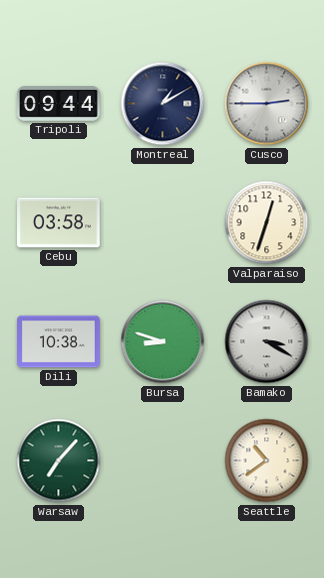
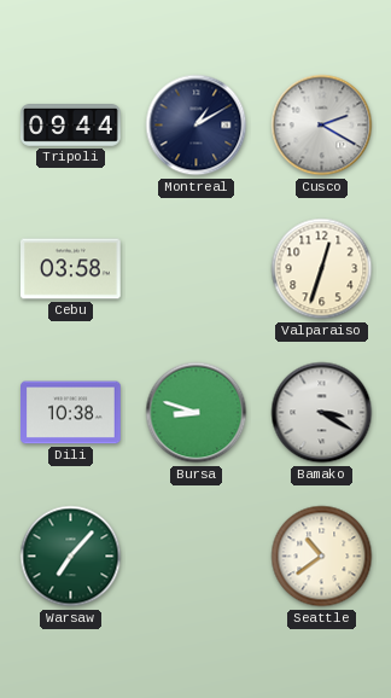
Cusco: 2:45 -> 2:20 (322, 126)
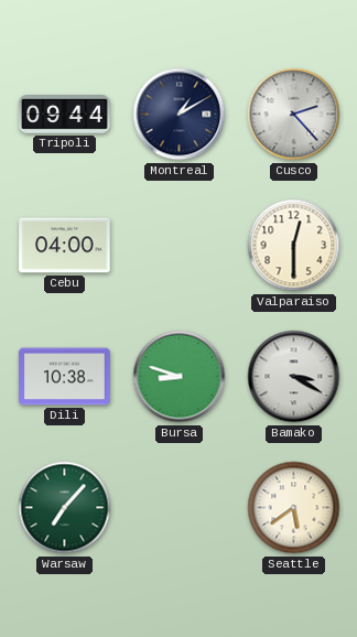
Cusco: 2:20 -> 2:23 (294, 115)
Cebu: 03:58 -> 04:00 (65, 246)
Valparaiso: 12:33 -> 12:30 (294, 246)
Seattle: 10:39 -> 5:39 (294, 508)
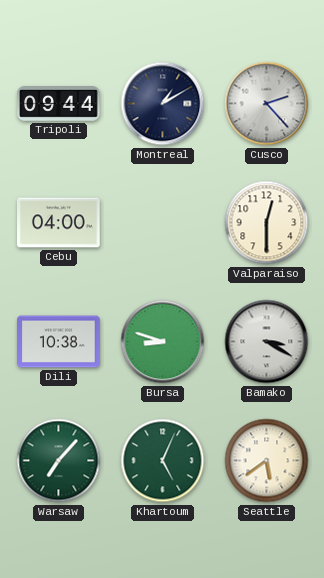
Khartoum: none -> 5:04 (163, 461)
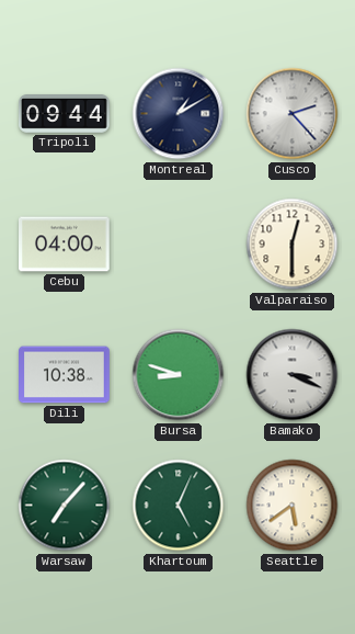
Bamako: 3:20 -> 3:19 (293, 375)
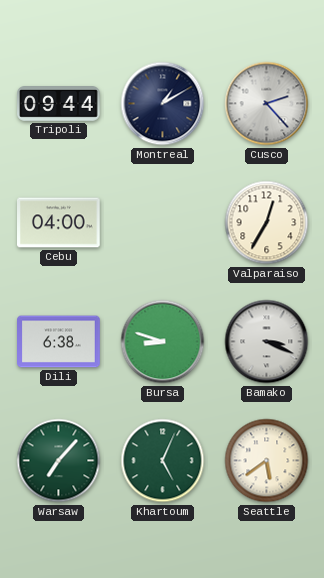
Valparaiso: 12:30 -> 12:35 (267, 223)
Dili: 10:38 -> 6:38 (59, 342)
